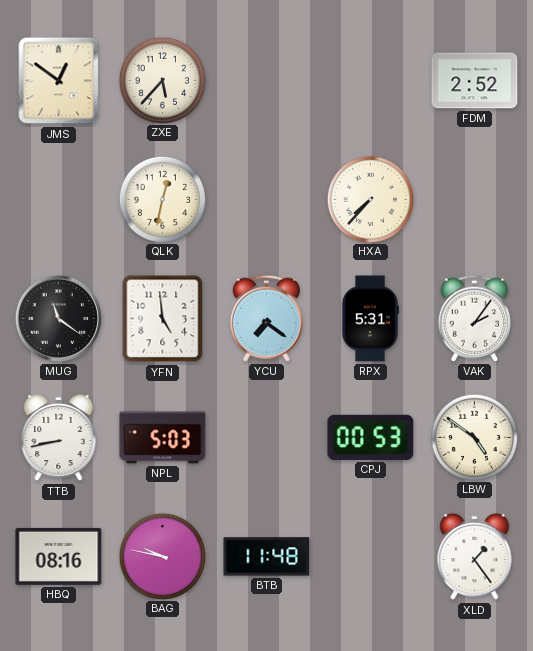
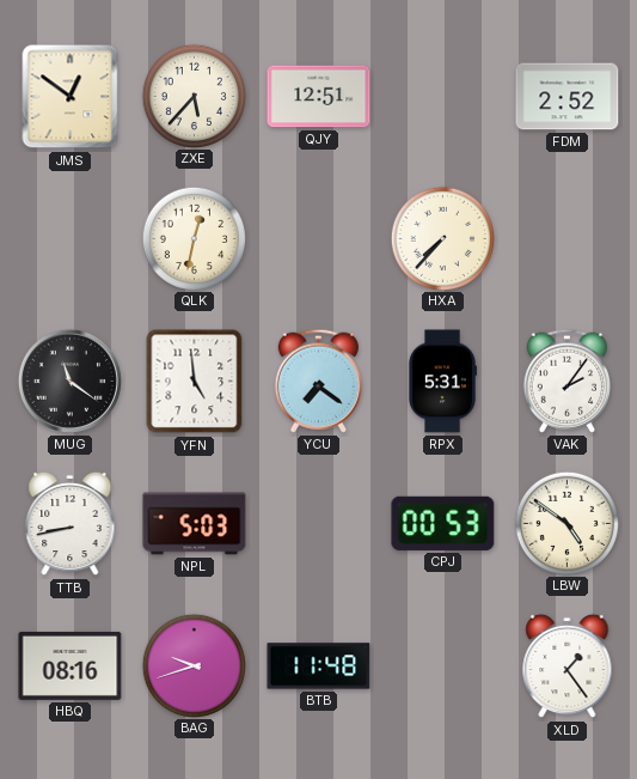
QJY: none -> 12:51 (319, 97)
BAG: 9:47 -> 9:42 (194, 665)
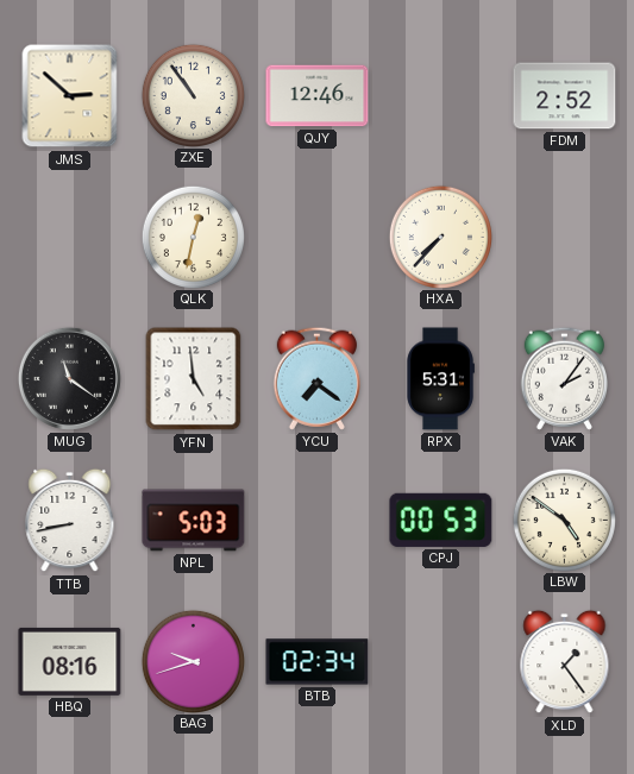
JMS: 12:51 -> 2:52 (70, 96)
ZXE: 5:37 -> 10:54 (193, 95)
QJY: 12:51 -> 12:46 (318, 96)
BTB: 11:48 -> 02:34 (318, 662)
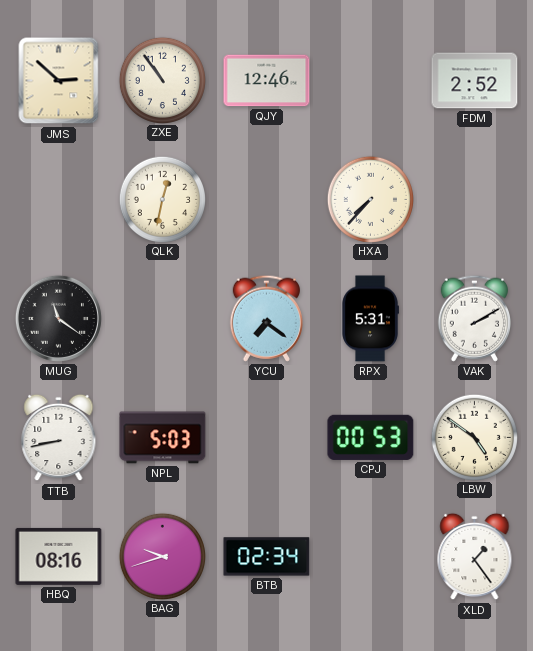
YFN: 4:59 -> none (194, 379)
VAK: 2:06 -> 2:10 (474, 318)
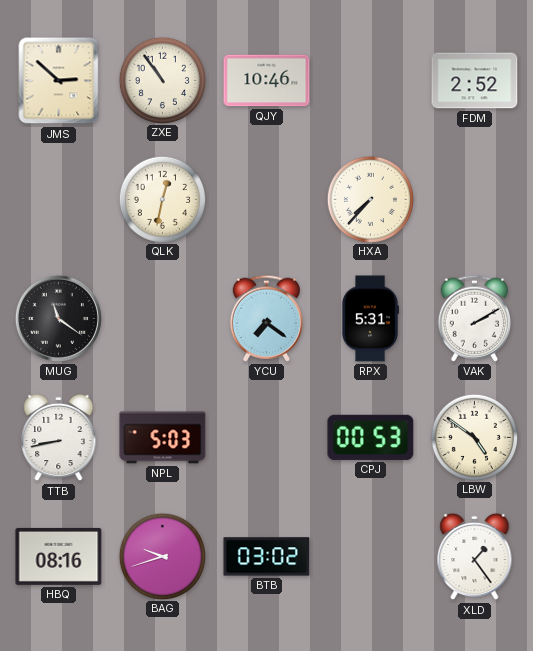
QJY: 12:46 -> 10:46 (267, 81)
BTB: 02:34 -> 03:02 (267, 557)
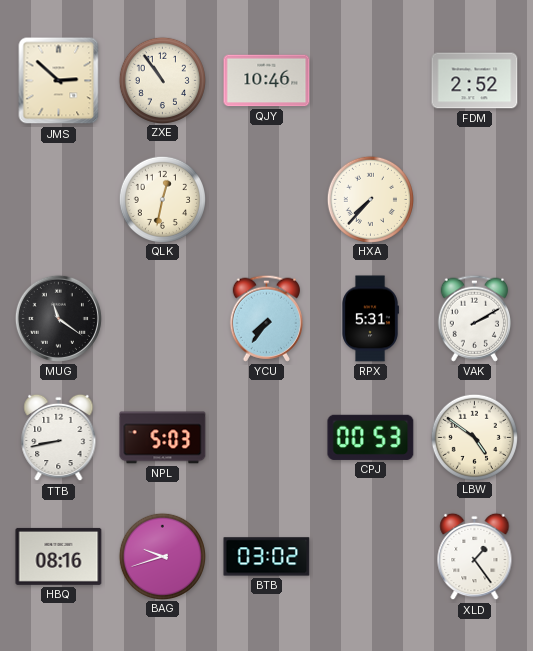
YCU: 7:21 -> 7:36 (266, 318)
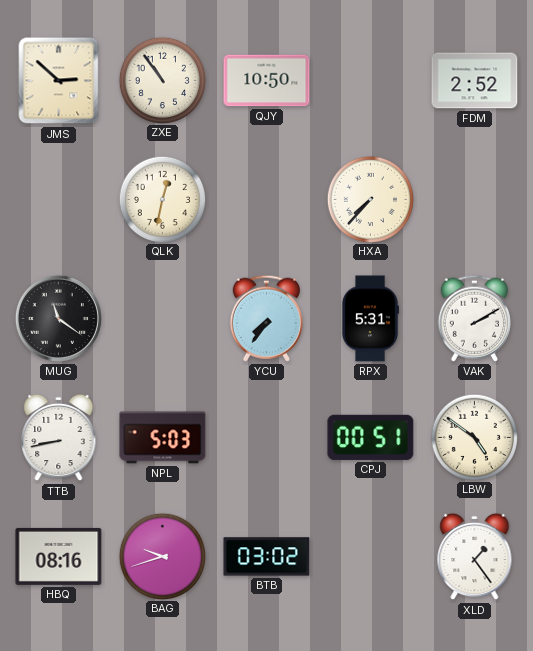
QJY: 10:46 -> 10:50 (267, 81)
CPJ: 00:53 -> 00:51 (371, 437)
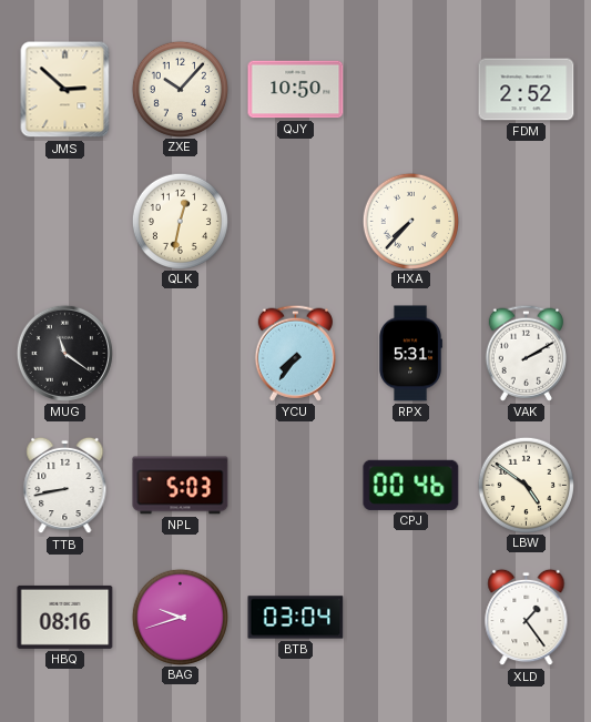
ZXE: 10:54 -> 10:07 (180, 89)
CPJ: 00:51 -> 00:46 (411, 485)
BTB: 03:02 -> 03:04 (296, 618)
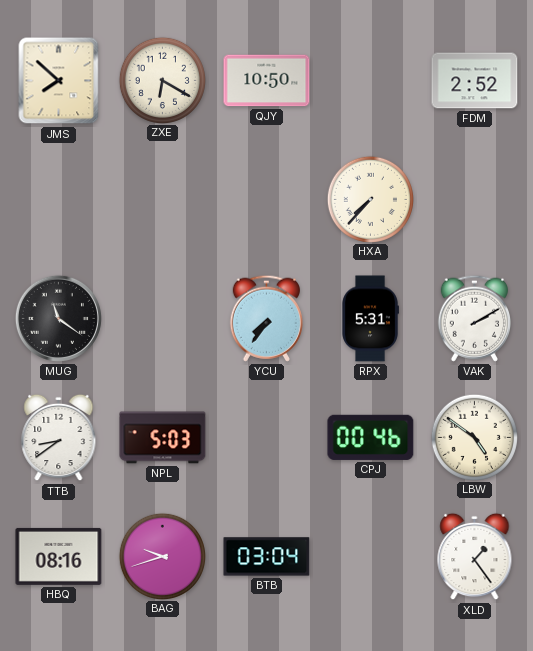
JMS: 2:52 -> 7:52 (59, 81)
ZXE: 10:07 -> 6:20 (162, 80)
QLK: 12:32 -> none (180, 221)
TTB: 8:43 -> 8:39 (59, 438)
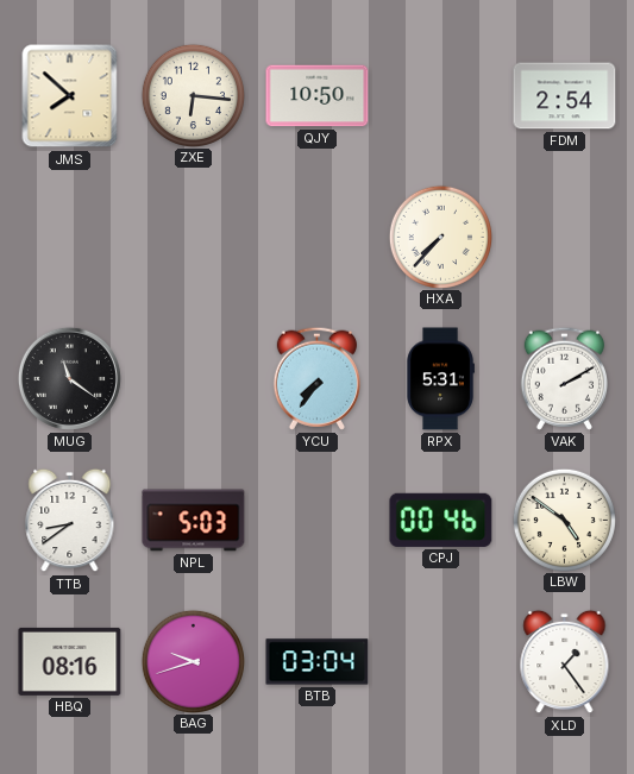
ZXE: 6:20 -> 6:16 (193, 95)
FDM: 2:52 -> 2:54 (565, 96)
